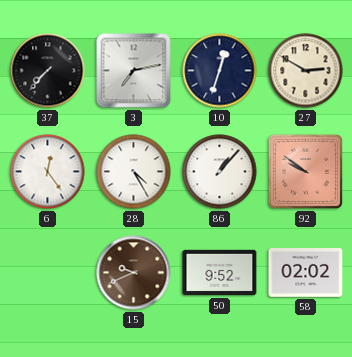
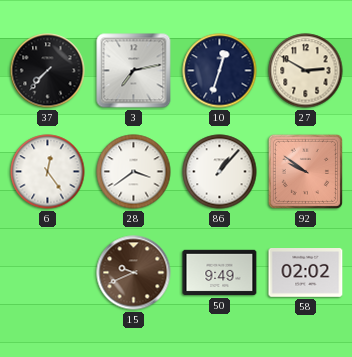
28: 4:25 -> 3:39 (134, 172)
50: 9:52 -> 9:49 (220, 273)
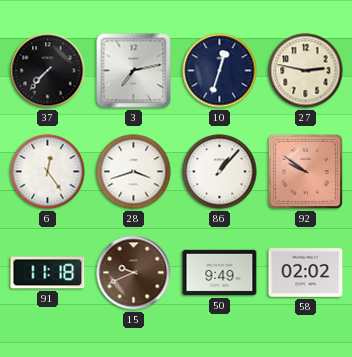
27: 2:50 -> 2:47 (306, 71)
28: 3:39 -> 3:42 (134, 172)
91: none -> 11:18 (48, 273)
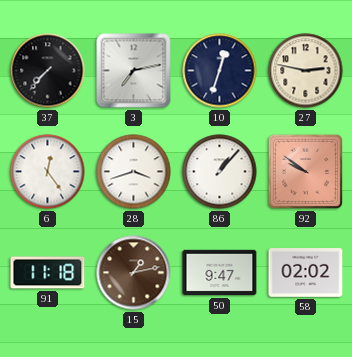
15: 9:41 -> 1:13 (134, 273)
50: 9:49 -> 9:47 (220, 273)
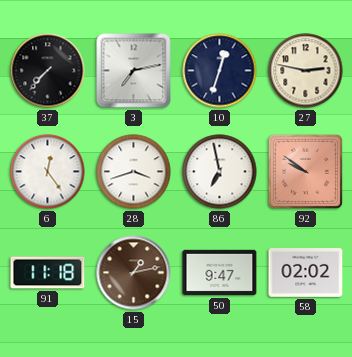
86: 1:07 -> 6:58 (220, 172)
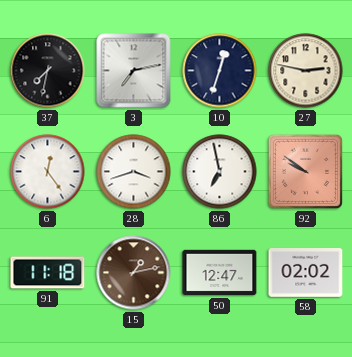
37: 7:37 -> 7:32 (48, 71)
50: 9:47 -> 12:47 (220, 273)
